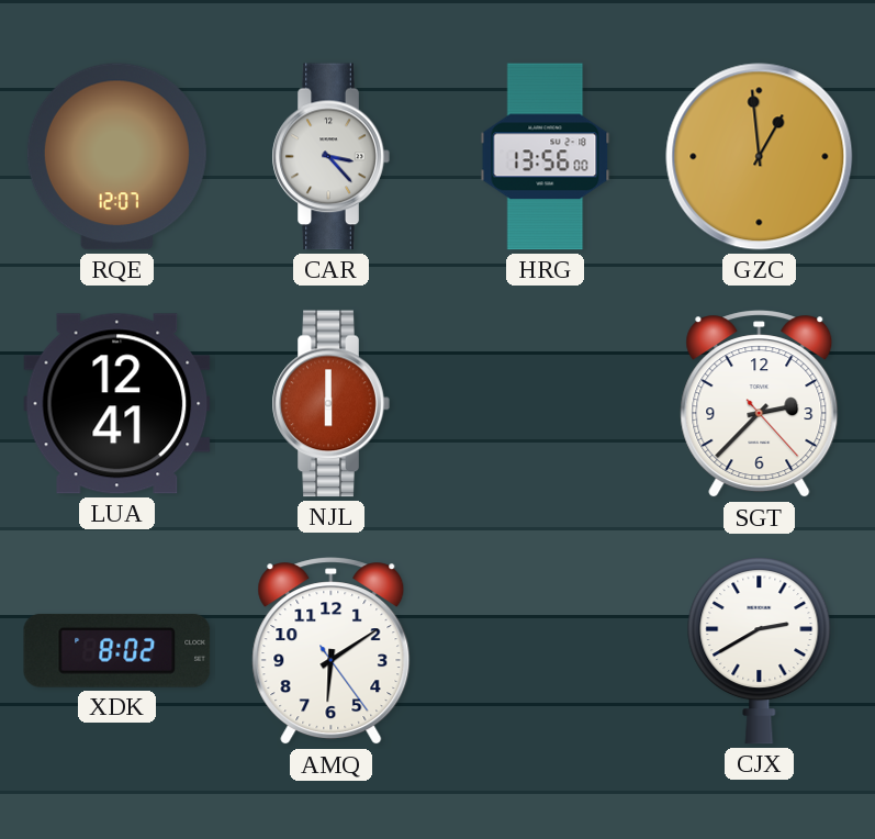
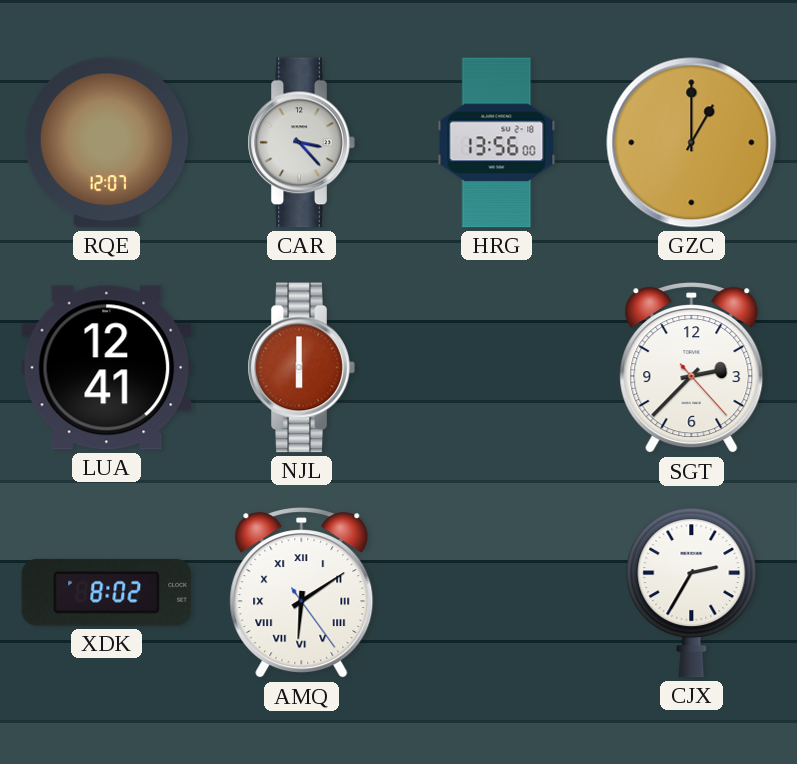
GZC: 12:59 -> 1:00 (692, 143)
AMQ numerals: Arabic -> Roman (302, 593)
CJX: 2:40 -> 2:35 (692, 592)
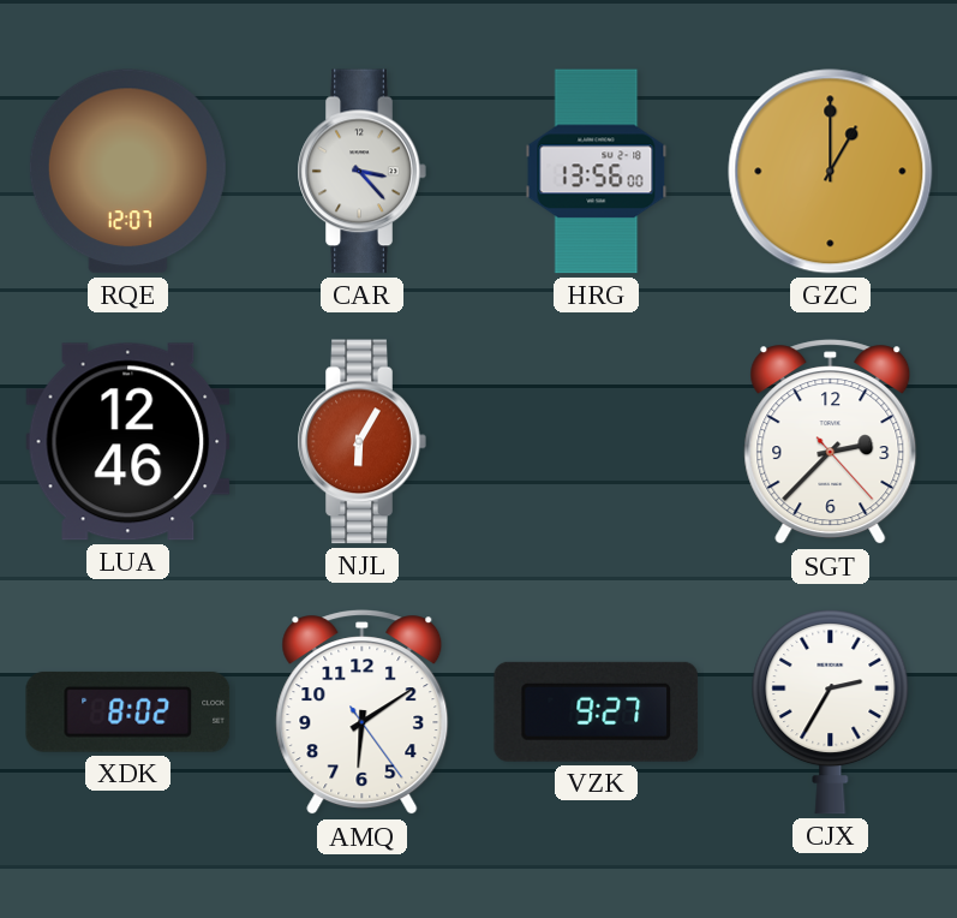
LUA: 12:41 -> 12:46 (128, 442)
NJL: 6:00 -> 6:05 (361, 442)
AMQ numerals: Roman -> Arabic (363, 713)
VZK: none -> 9:27 (597, 711)
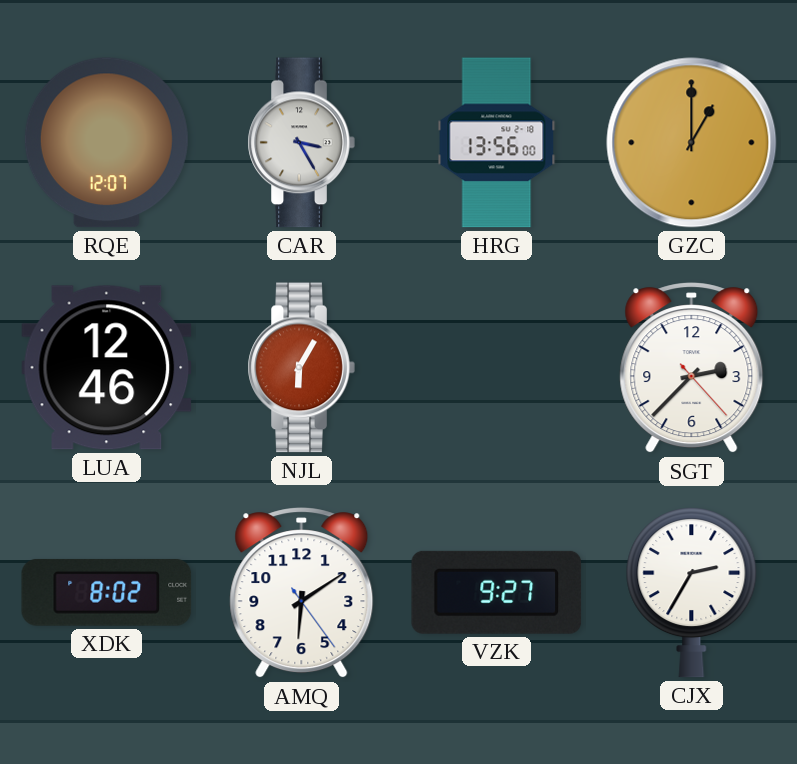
CAR: 3:23 -> 3:25 (301, 143)
